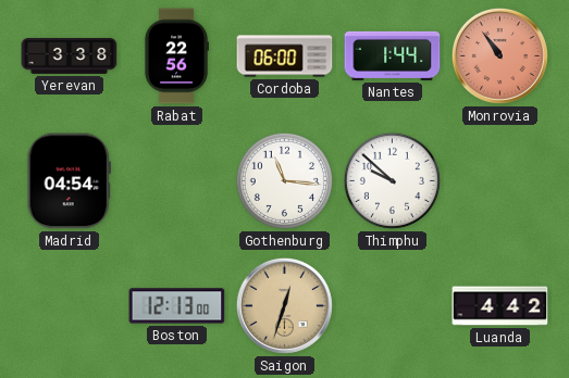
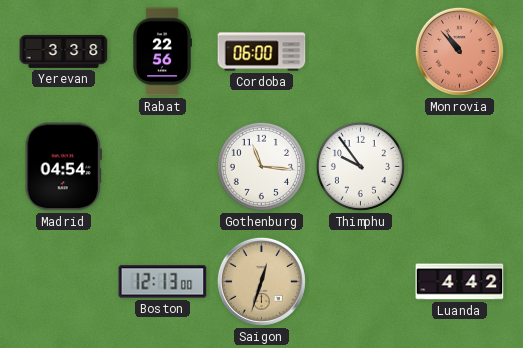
Nantes: 1:44 -> none (393, 55)
Monrovia: 10:54 -> 10:53 (459, 51)
Thimphu: 9:52 -> 9:54 (360, 166)
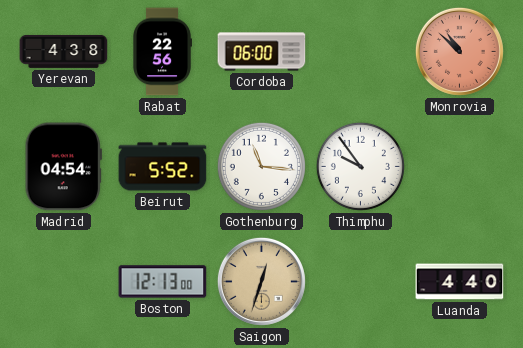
Yerevan: 3:38 -> 4:38 (64, 51)
Monrovia: 10:53 -> 10:52 (459, 51)
Beirut: none -> 5:52 (163, 167)
Luanda: 4:42 -> 4:40 (460, 282)
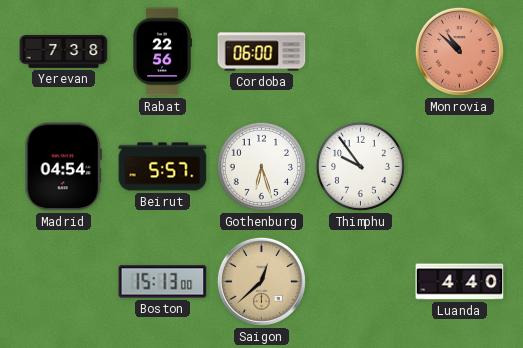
Yerevan: 4:38 -> 7:38 (64, 51)
Beirut: 5:52 -> 5:57 (163, 167)
Gothenburg: 11:16 -> 6:27 (261, 166)
Boston: 12:13 -> 15:13 (163, 282)
Saigon: 12:33 -> 12:38 (261, 281)
